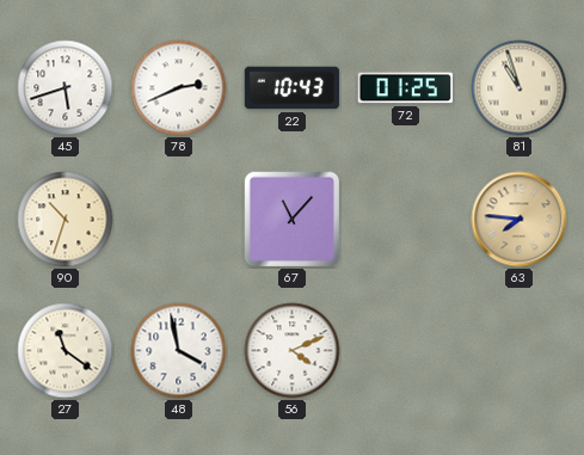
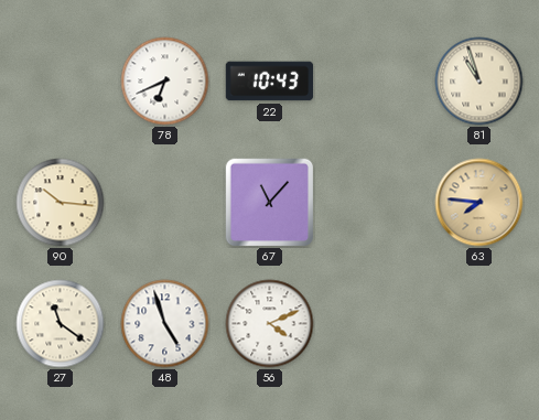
45: 5:42 -> none (66, 88)
78: 2:41 -> 6:41 (165, 82)
72: 01:25 -> none (405, 88)
90: 10:33 -> 10:16 (61, 203)
48: 3:58 -> 4:57 (165, 324)
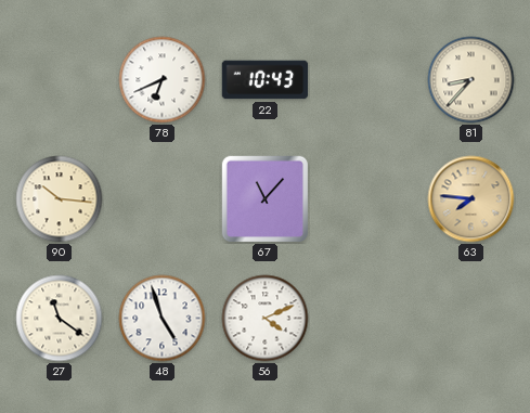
81: 10:57 -> 8:37 (471, 80)
